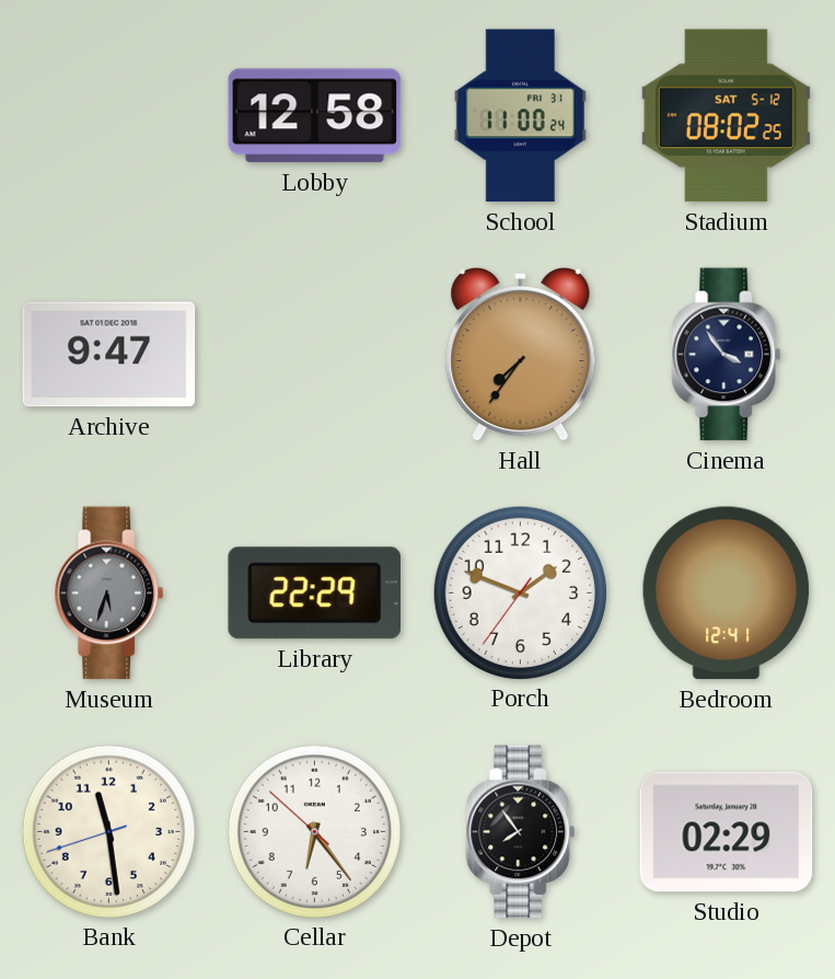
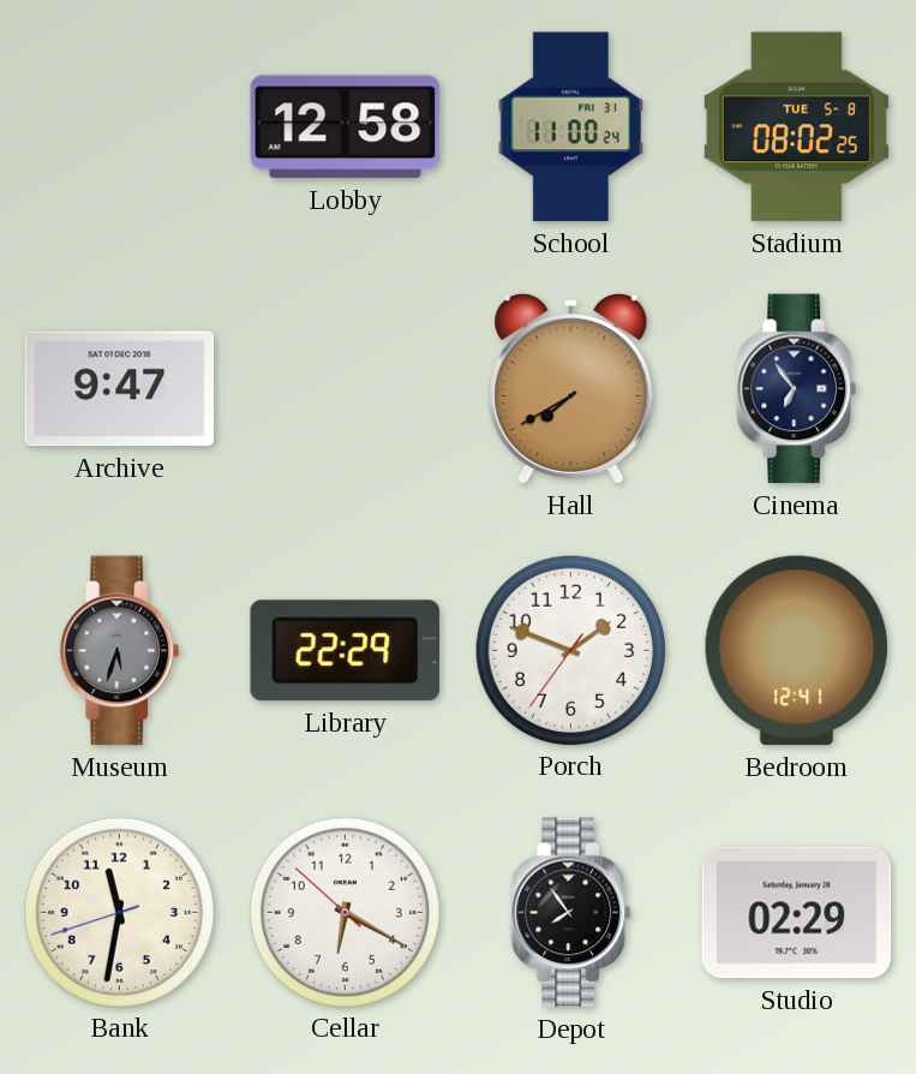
Stadium date: SAT 5-12 -> TUE 5-8 (796, 127)
Hall: 7:36 -> 7:40 (571, 388)
Cinema: 3:54 -> 6:54 (797, 389)
Bank: 11:28 -> 11:31 (119, 912)
Cellar: 6:23 -> 6:19 (345, 912)
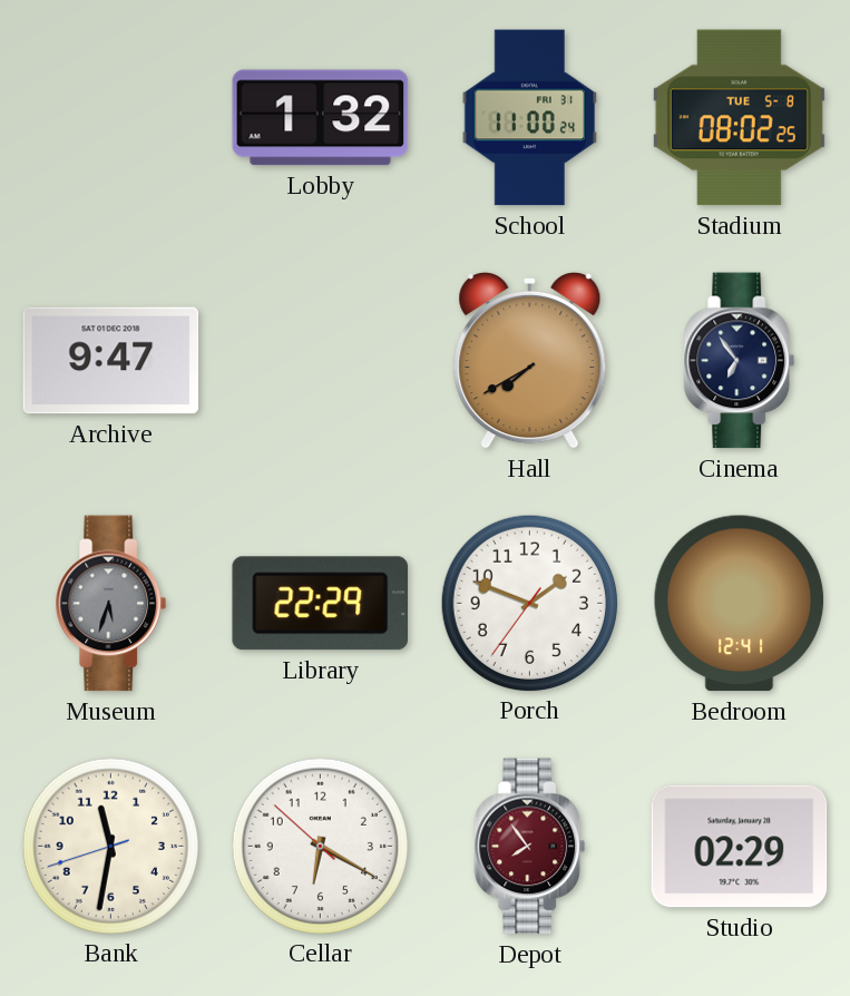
Lobby: 12:58 -> 1:32 (321, 118)
Depot dial: black -> burgundy (530, 847)
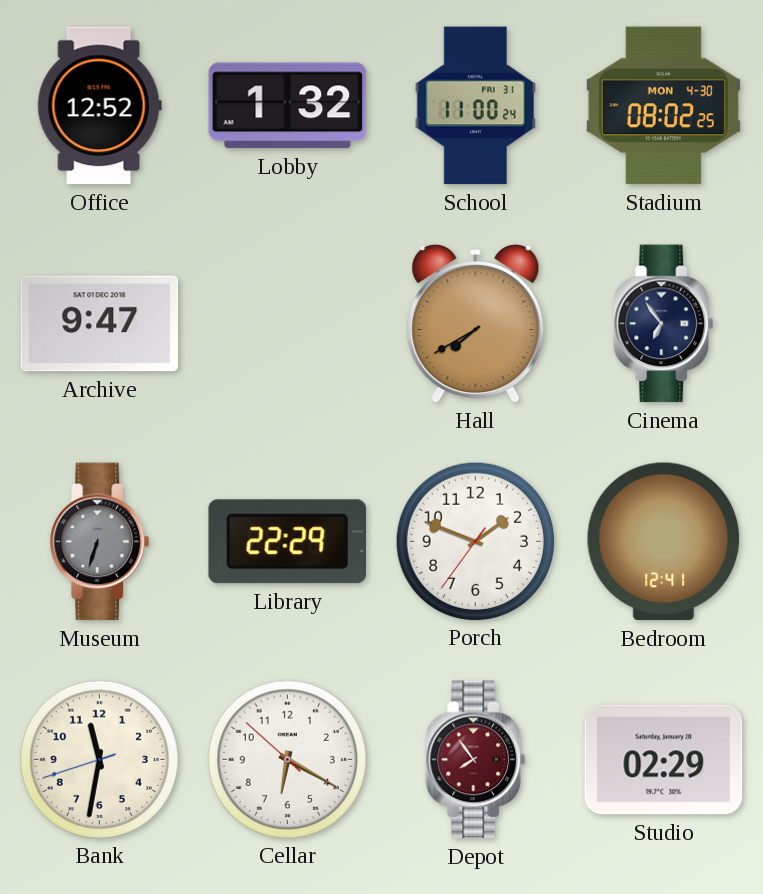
Office: none -> 12:52 (99, 106)
Stadium date: TUE 5-8 -> MON 4-30 (663, 106)
Museum: 5:33 -> 6:33 (100, 542)
